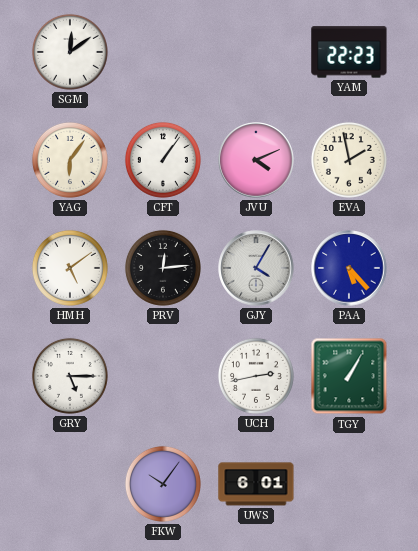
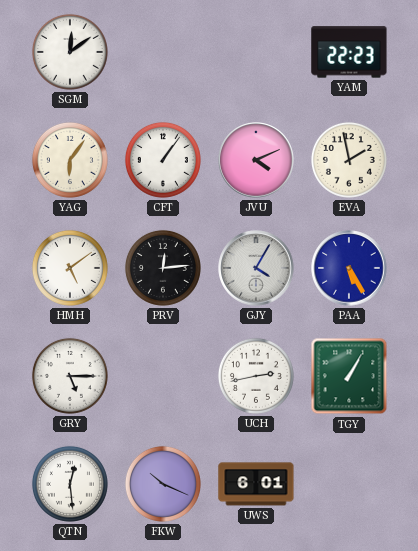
PAA: 5:23 -> 5:25 (349, 268)
QTN: none -> 12:29 (70, 484)
FKW: 10:06 -> 10:19 (163, 484)
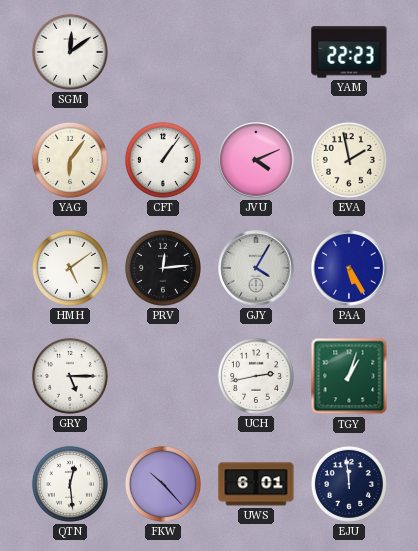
TGY: 1:05 -> 1:03 (349, 376)
FKW: 10:19 -> 10:23 (163, 484)
EJU: none -> 11:59 (349, 484)
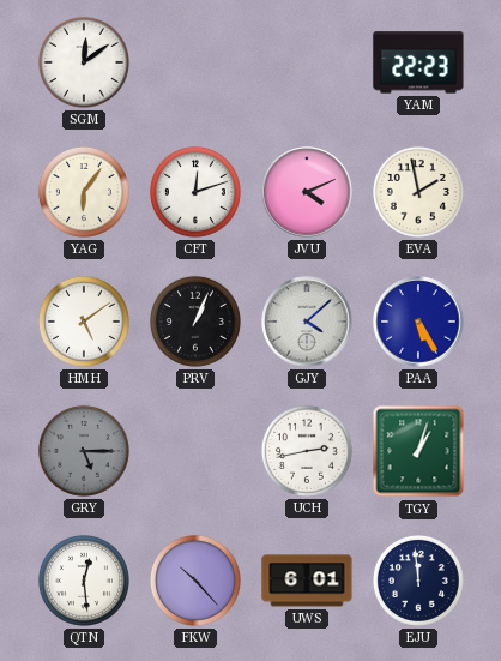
CFT: 1:06 -> 12:12 (195, 192)
PRV: 12:14 -> 1:04 (195, 322)
GJY: 4:05 -> 4:08 (307, 322)
GRY dial: white -> grey (84, 451)
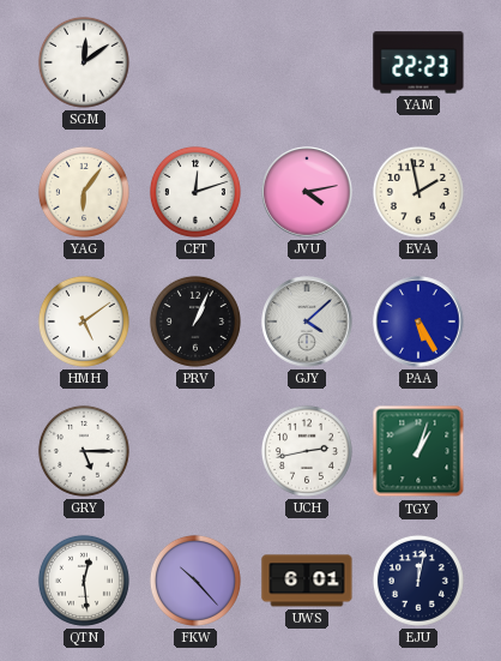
JVU: 4:11 -> 4:13 (307, 192)
GRY dial: grey -> white (84, 451)
EJU: 11:59 -> 12:02 (418, 581)
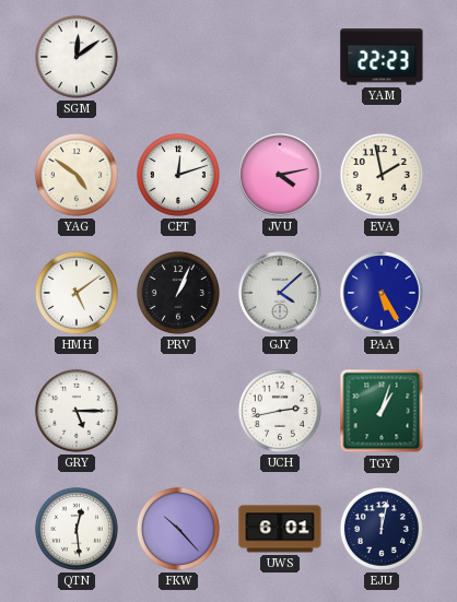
YAG: 6:06 -> 4:51 (77, 175)
